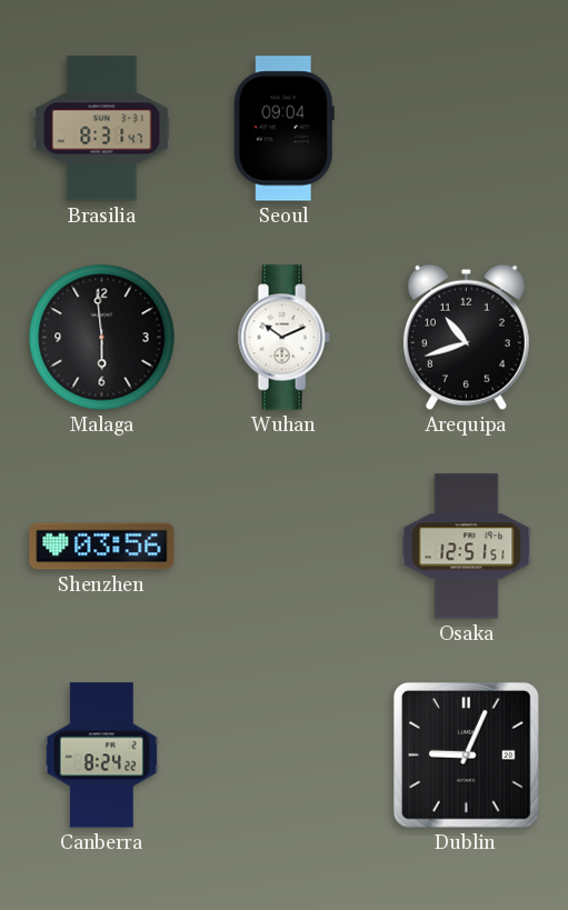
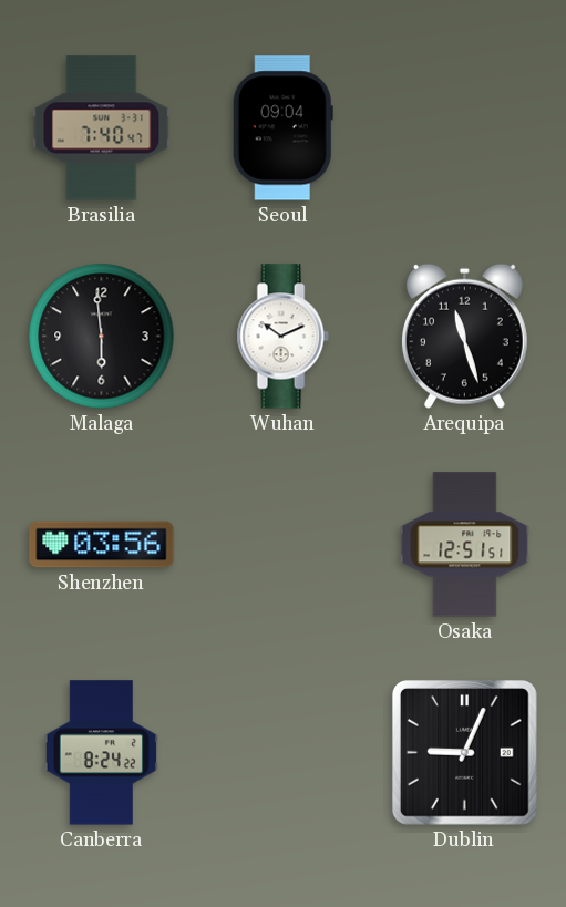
Brasilia: 8:31 -> 7:40 (102, 128)
Arequipa: 10:42 -> 11:27 (464, 336)
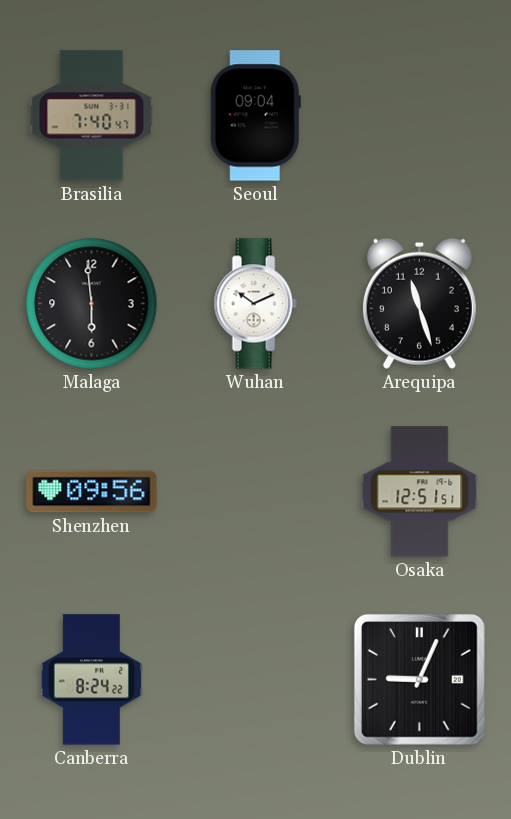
Shenzhen: 03:56 -> 09:56 (92, 492)
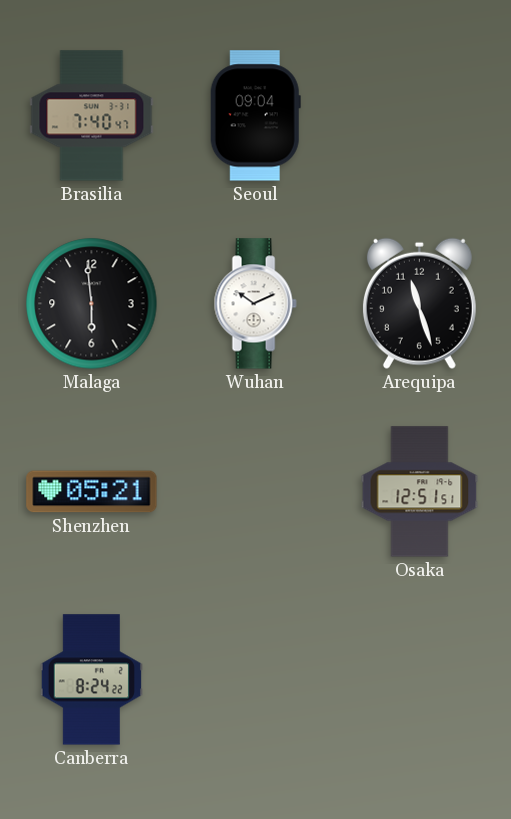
Shenzhen: 09:56 -> 05:21 (92, 492)
Dublin: 9:04 -> none (419, 680)
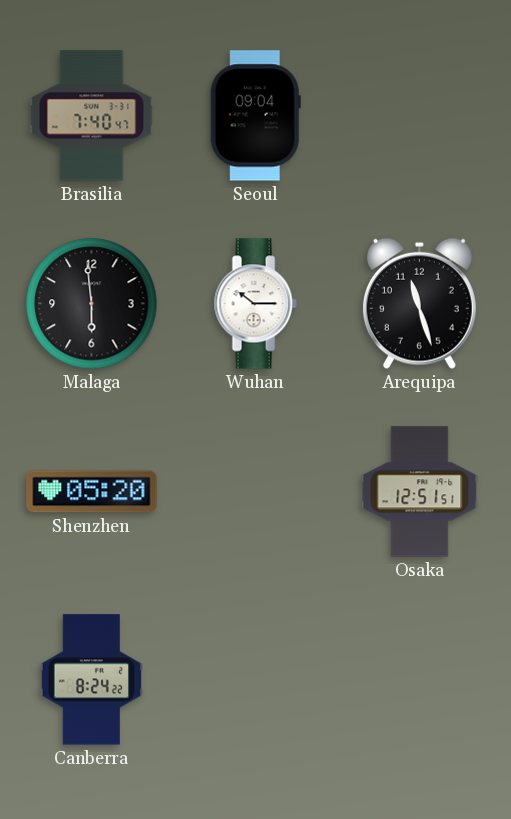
Wuhan: 10:11 -> 10:15 (255, 304)
Shenzhen: 05:21 -> 05:20 (92, 492)
